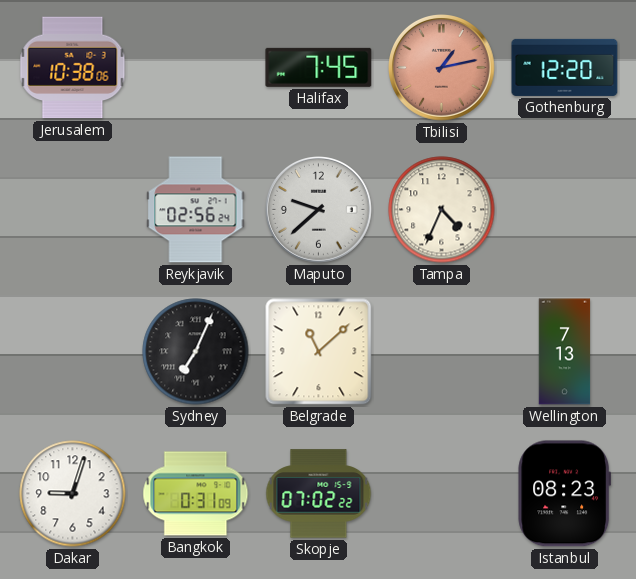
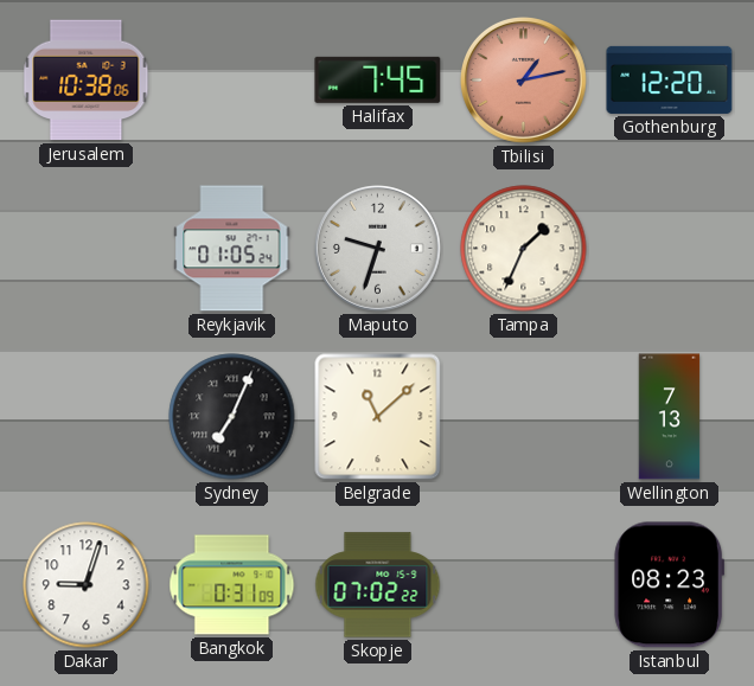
Reykjavik: 02:56 -> 01:05 (232, 249)
Maputo: 9:38 -> 9:33 (378, 249)
Tampa: 4:34 -> 1:34 (524, 249)
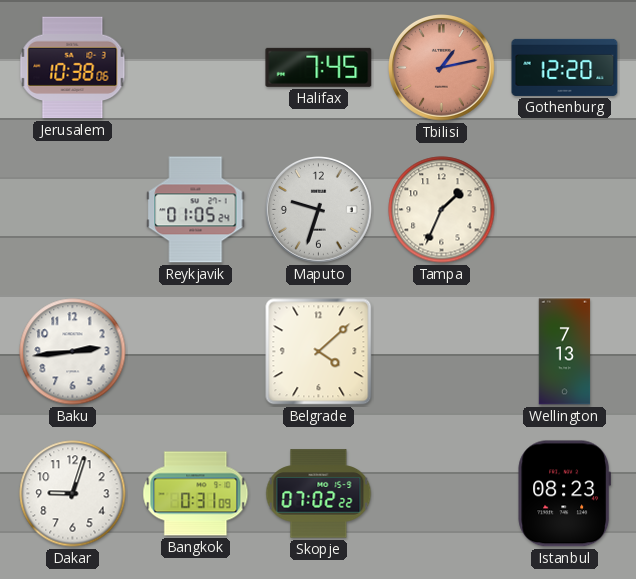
Baku: none -> 2:44 (73, 352)
Sydney: 7:04 -> none (232, 417)
Belgrade: 11:08 -> 4:08 (319, 352)
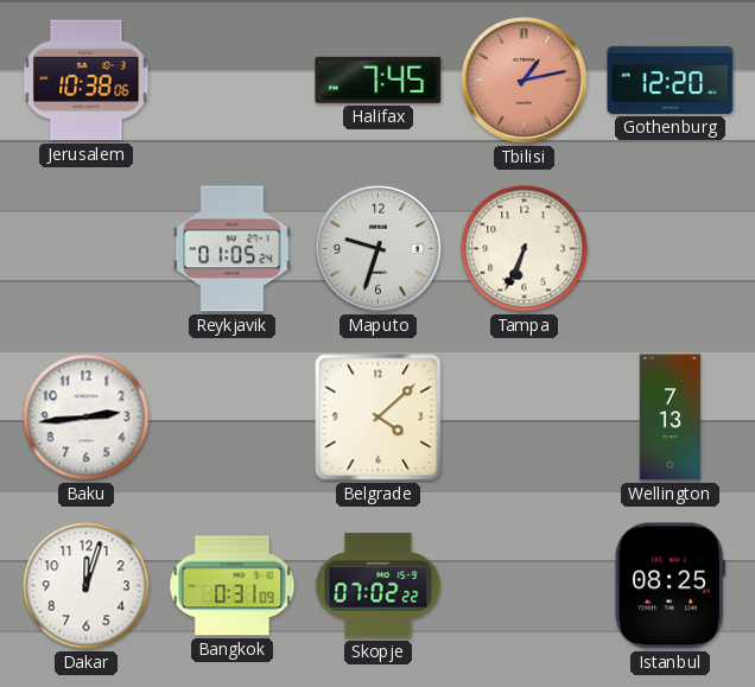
Tampa: 1:34 -> 6:34 (525, 249)
Dakar: 9:03 -> 12:03 (87, 586)
Istanbul: 08:23 -> 08:25 (670, 586)
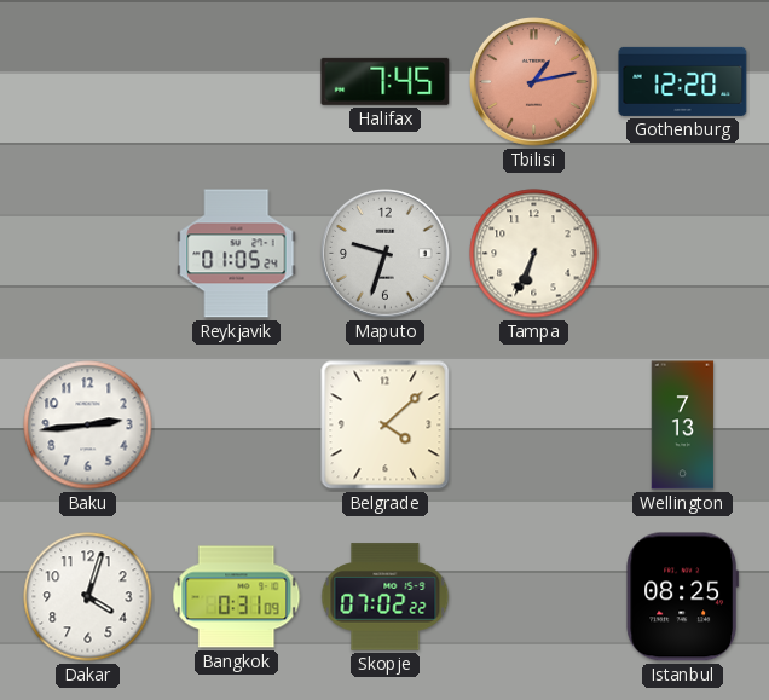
Jerusalem: 10:38 -> none (87, 81)
Dakar: 12:03 -> 4:03 (88, 597)
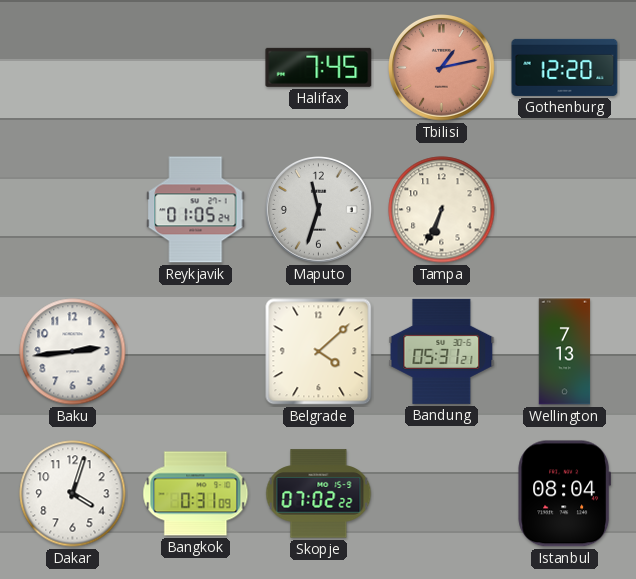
Maputo: 9:33 -> 11:33 (319, 210)
Bandung: none -> 05:31 (442, 351)
Istanbul: 08:25 -> 08:04 (564, 494)
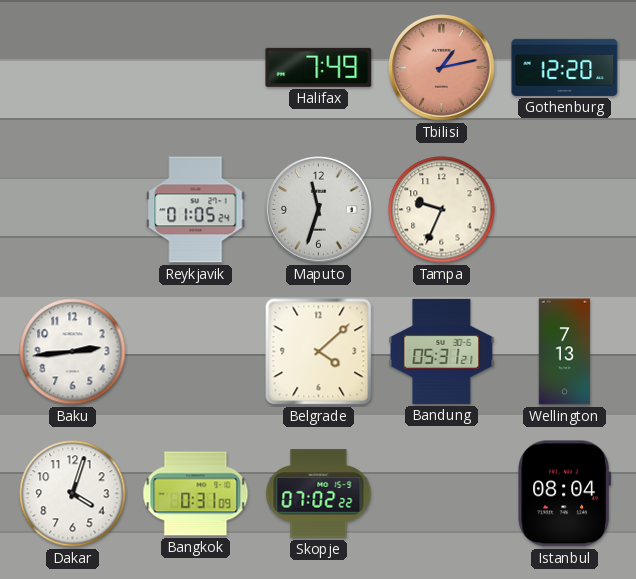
Halifax: 7:45 -> 7:49 (319, 67)
Tampa: 6:34 -> 9:34 (442, 210)
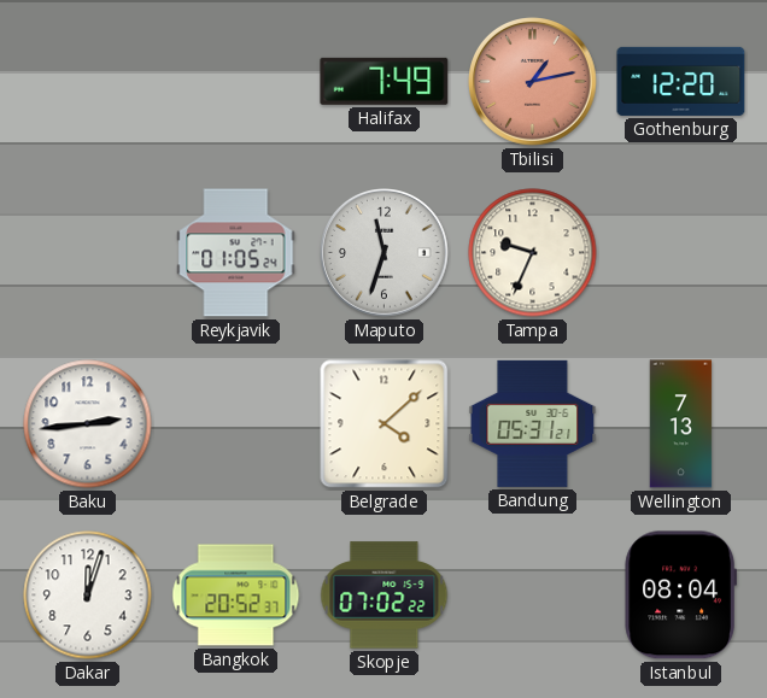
Dakar: 4:03 -> 12:03 (88, 596)
Bangkok: 0:31 -> 20:52 (236, 596)
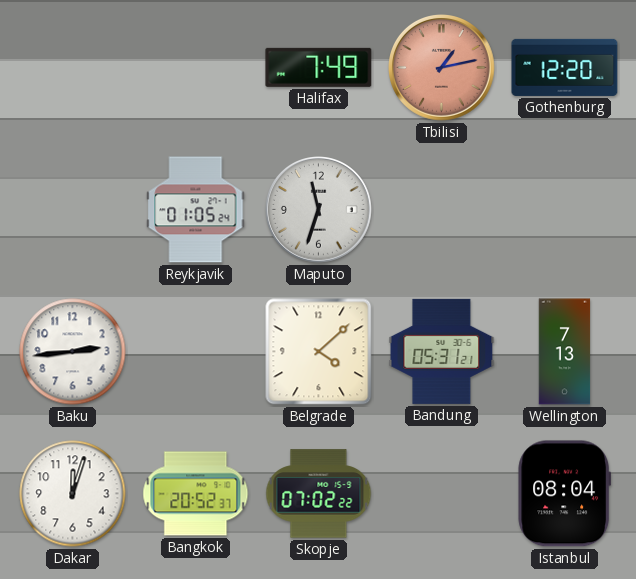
Tampa: 9:34 -> none (533, 253)
